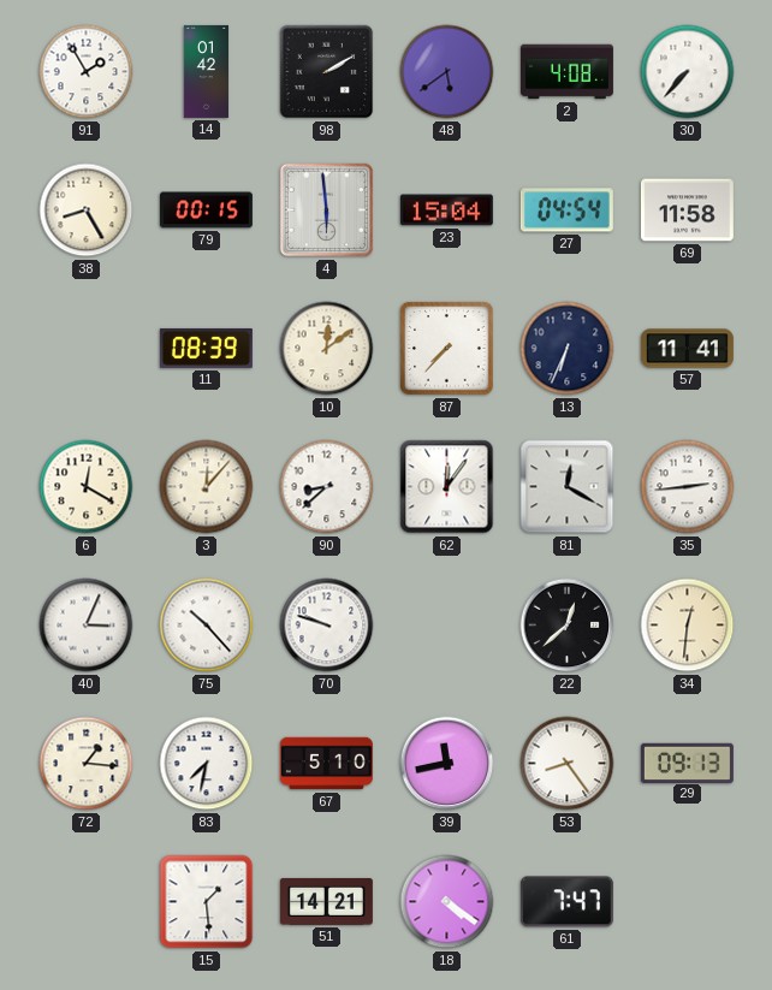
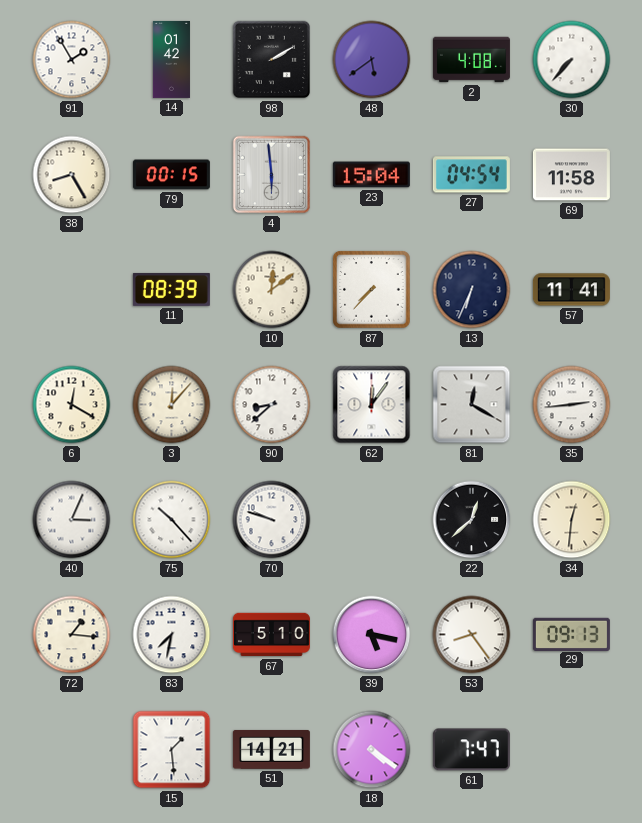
39: 11:43 -> 5:17 (372, 635)
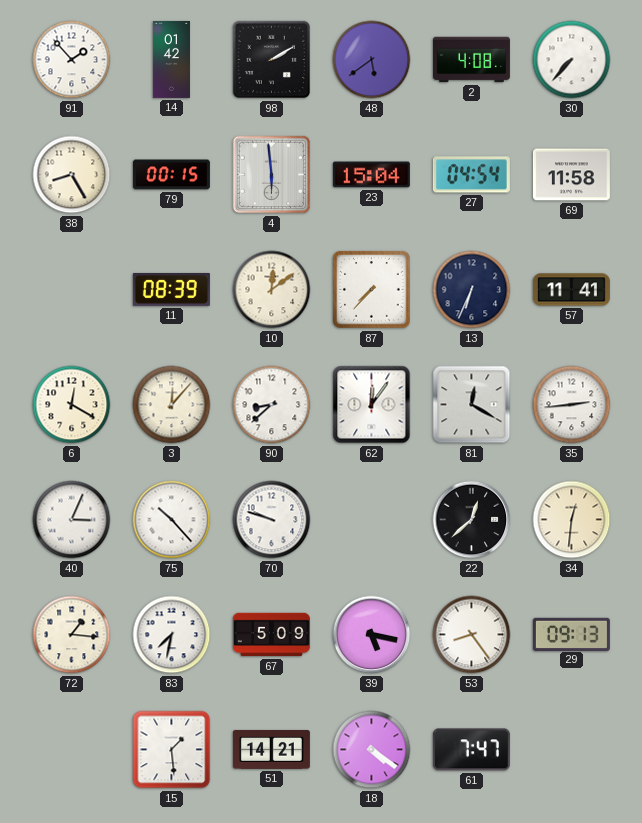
91: 1:55 -> 1:53 (72, 60)
67: 5:10 -> 5:09 (271, 635)
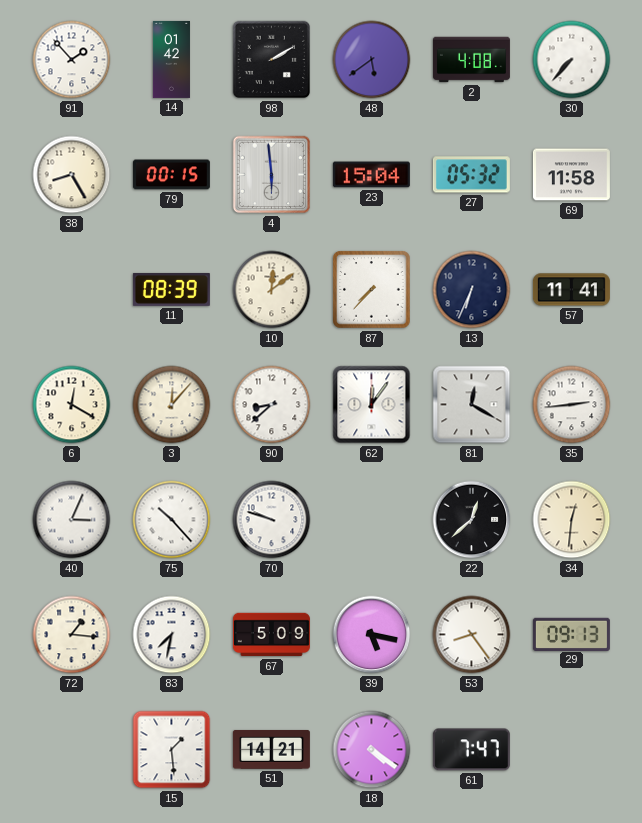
27: 04:54 -> 05:32 (471, 175)
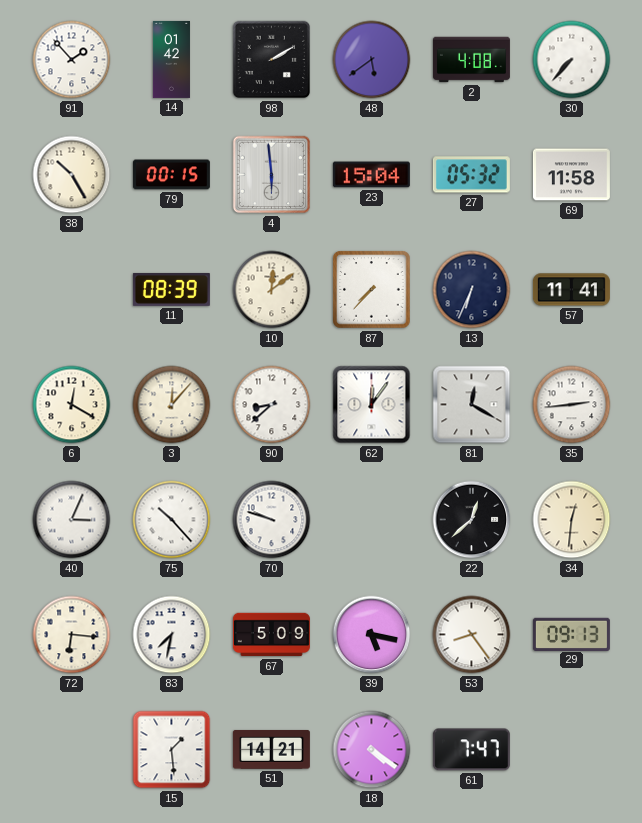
38: 8:25 -> 10:25 (72, 175)
72: 1:16 -> 6:16 (72, 635)
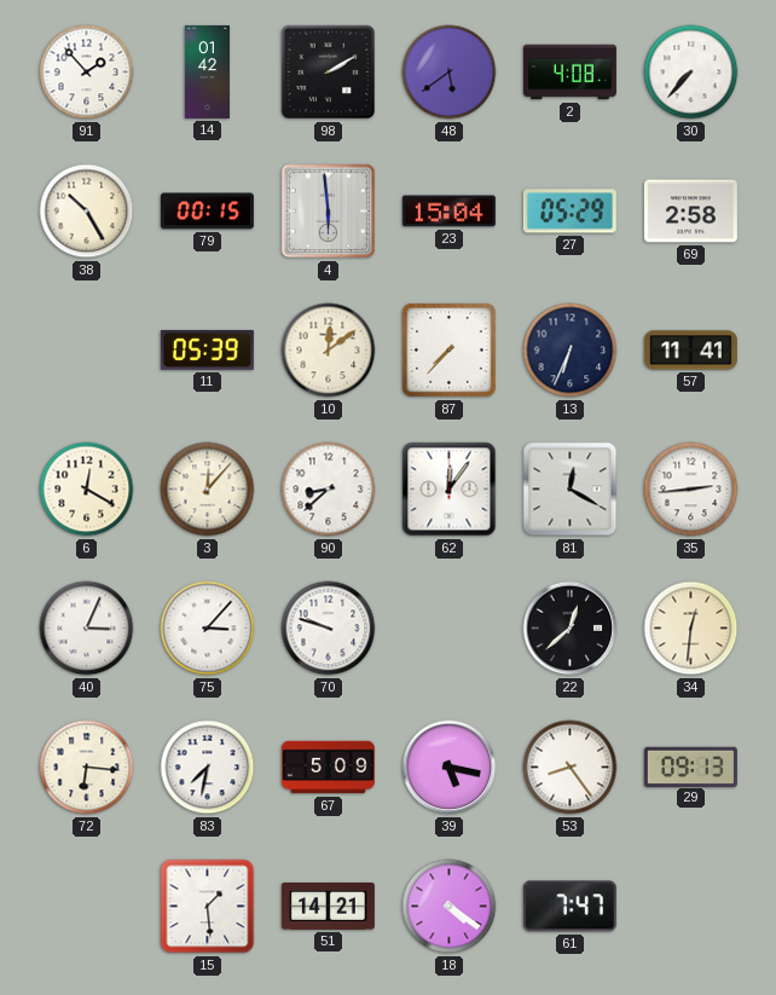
27: 05:32 -> 05:29 (569, 212)
69: 11:58 -> 2:58 (690, 212)
11: 08:39 -> 05:39 (207, 349)
75: 10:23 -> 3:07 (208, 629)
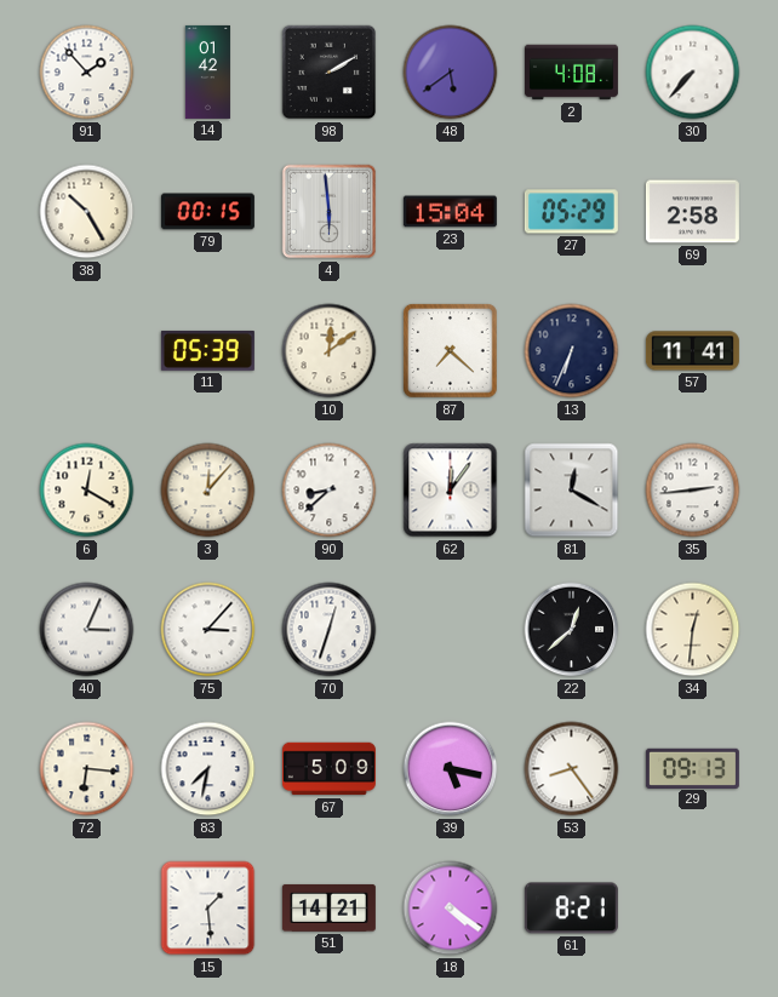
87: 7:37 -> 7:22 (451, 351)
70: 9:48 -> 12:33 (330, 630)
61: 7:47 -> 8:21 (571, 909)
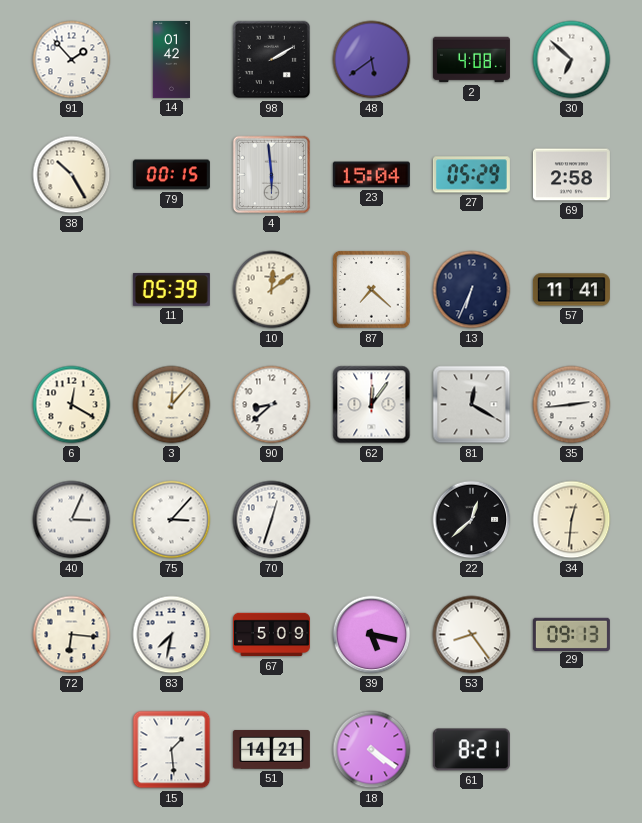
30: 7:37 -> 6:52 (572, 60)
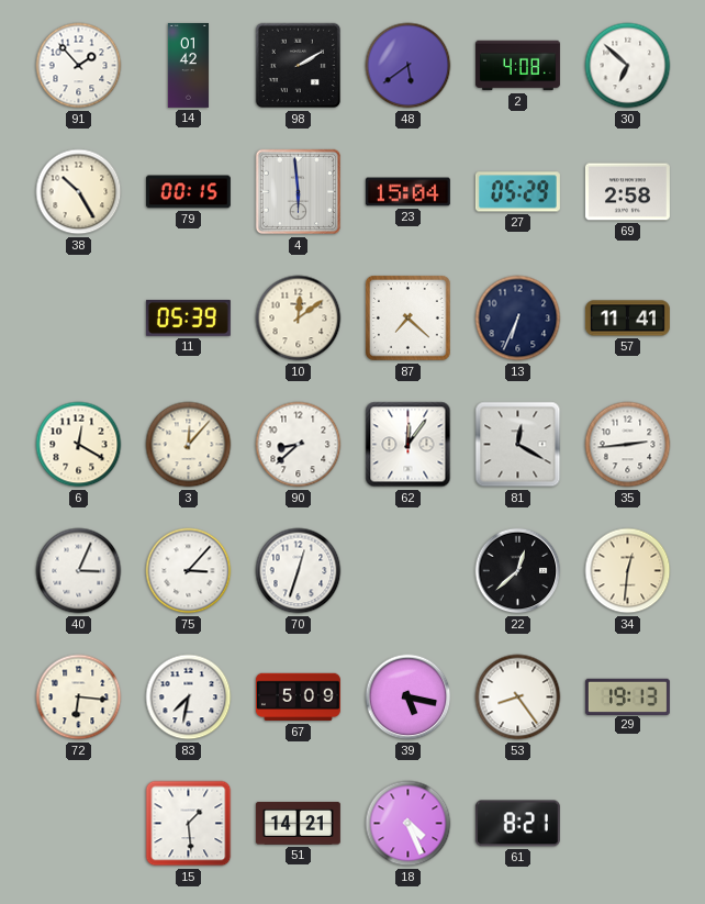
29: 09:13 -> 19:13 (627, 696)
18: 4:21 -> 4:26 (409, 824)
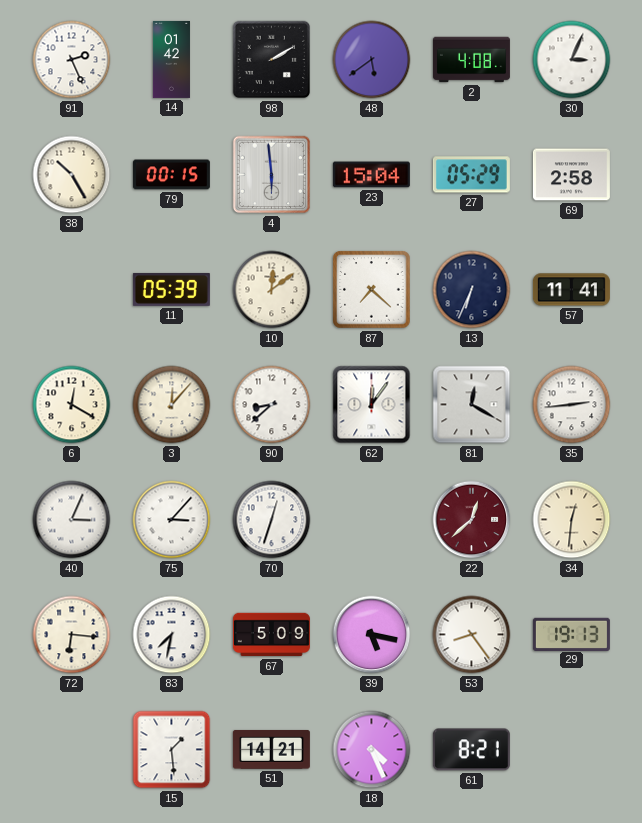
91: 1:53 -> 2:26 (72, 60)
30: 6:52 -> 3:04 (572, 60)
22 dial: black -> burgundy (472, 520)
